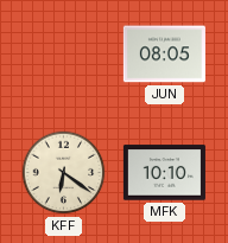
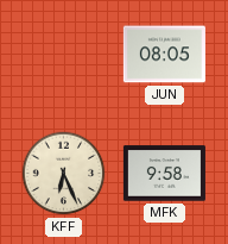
KFF: 6:21 -> 6:26 (64, 174)
MFK: 10:10 -> 9:58 (164, 174)
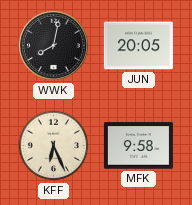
WWK: none -> 8:02 (53, 45)
JUN: 08:05 -> 20:05 (138, 46)
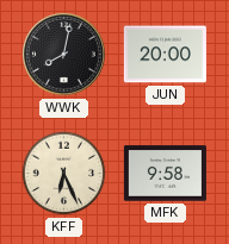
JUN: 20:05 -> 20:00 (165, 55)
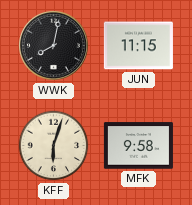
JUN: 20:00 -> 11:15 (138, 46)
KFF: 6:26 -> 6:03 (54, 146)
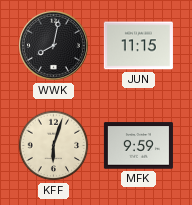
MFK: 9:58 -> 9:59 (138, 146)
